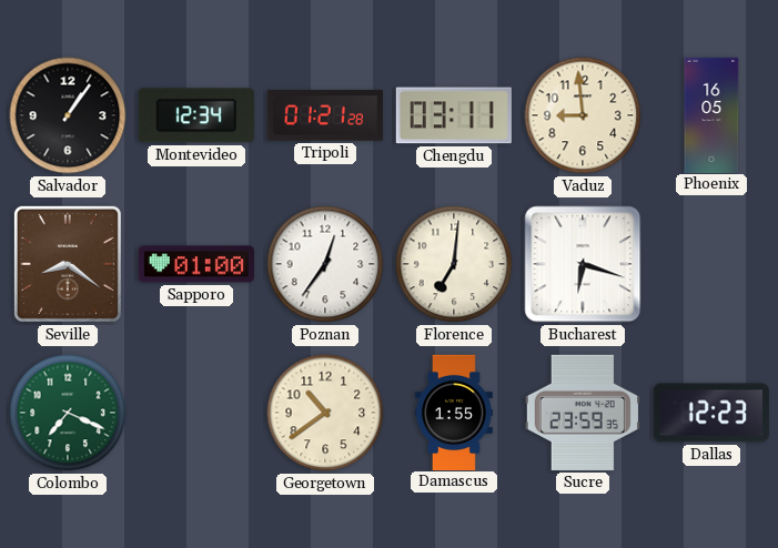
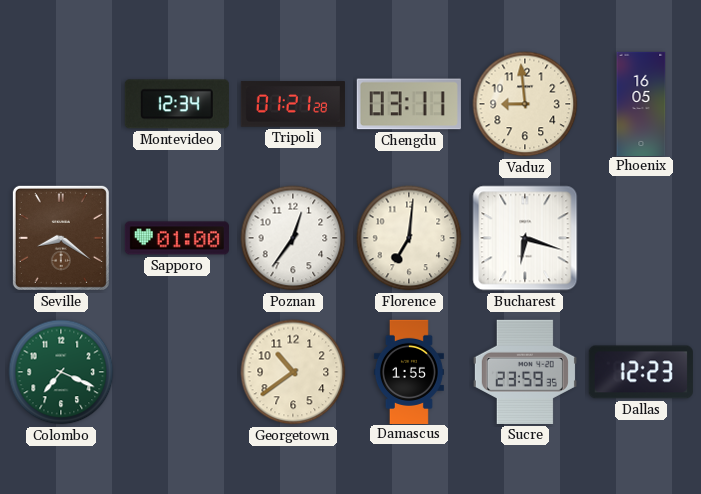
Salvador: 1:06 -> none (68, 115)
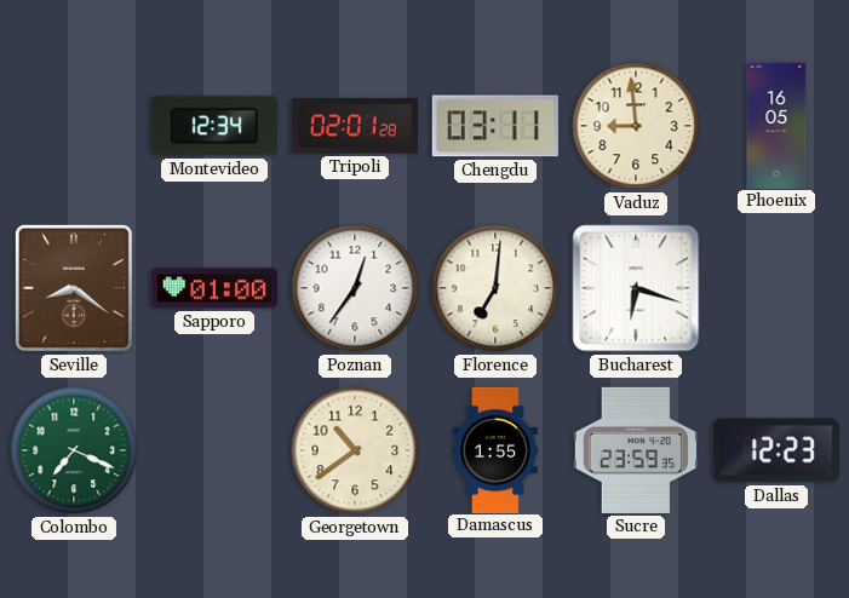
Tripoli: 01:21 -> 02:01 (355, 126)
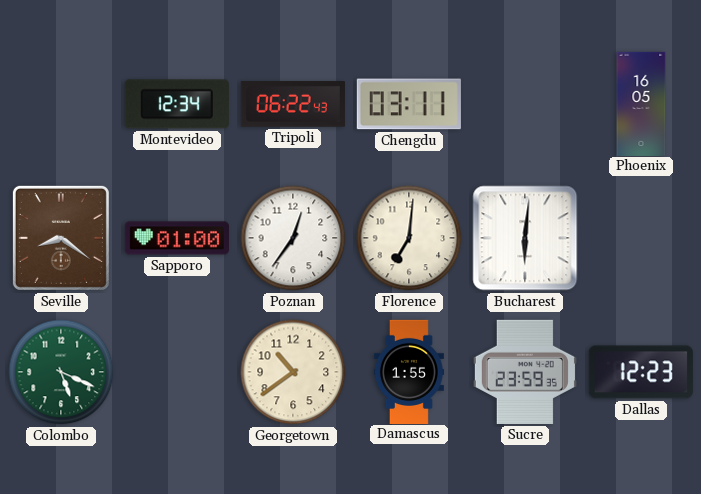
Tripoli: 02:01 -> 06:22 (293, 104)
Vaduz: 8:59 -> none (636, 126)
Bucharest: 6:18 -> 6:01 (525, 238)
Colombo: 7:19 -> 5:19 (61, 372)
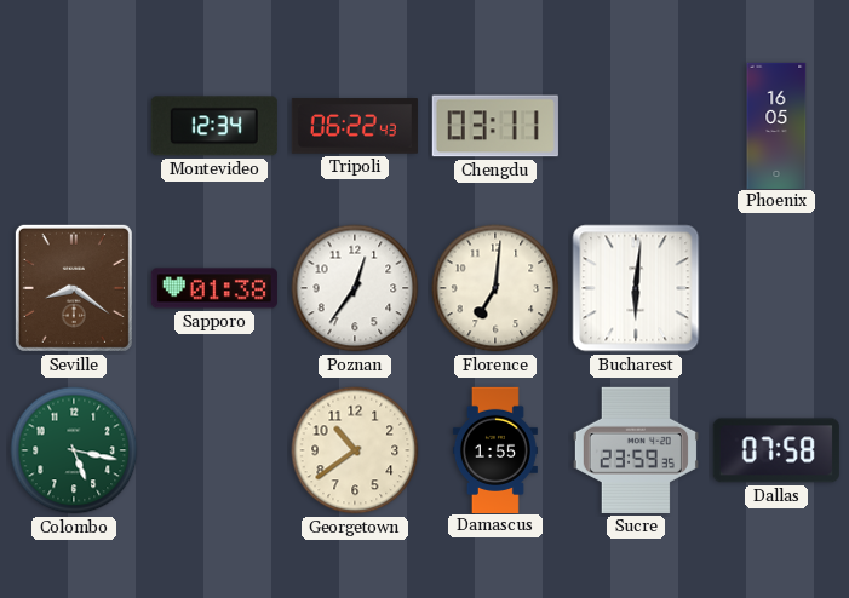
Sapporo: 01:00 -> 01:38 (214, 288)
Colombo: 5:19 -> 5:17 (74, 450)
Dallas: 12:23 -> 07:58 (776, 450)
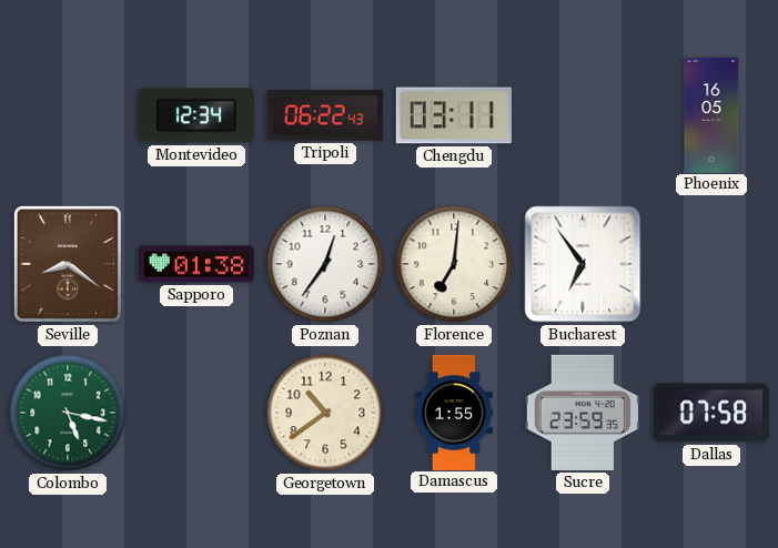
Bucharest: 6:01 -> 6:54 (583, 264)
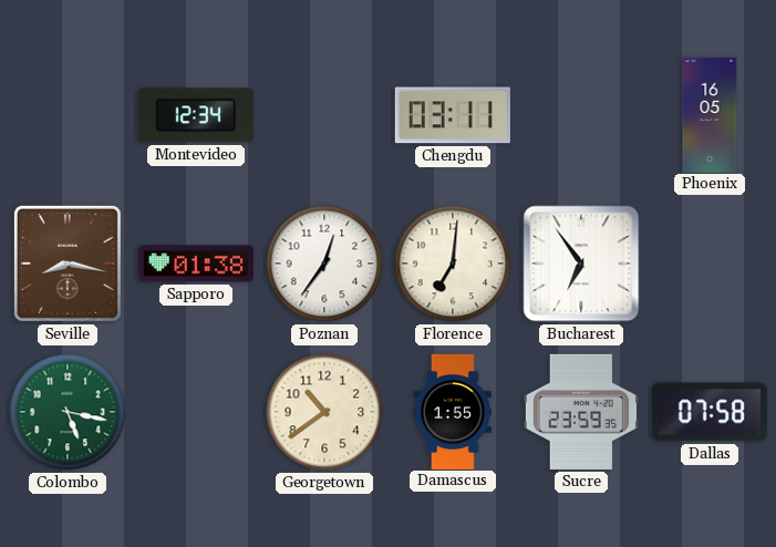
Tripoli: 06:22 -> none (325, 115)
Seville: 8:21 -> 8:17 (68, 264)
